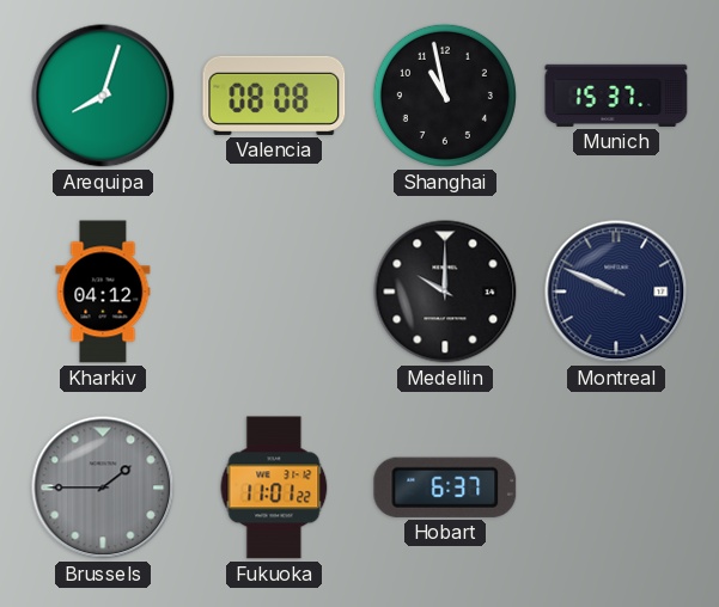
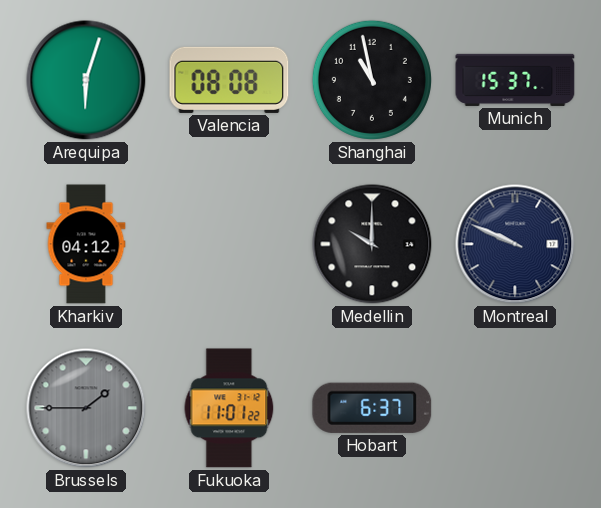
Arequipa: 8:03 -> 6:03 (86, 80)
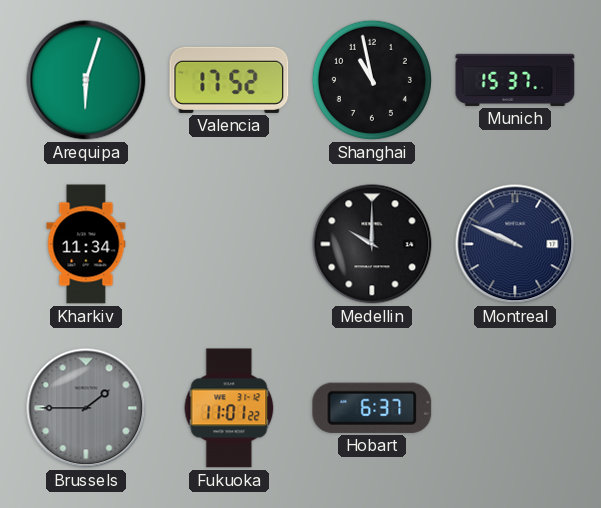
Valencia: 08:08 -> 17:52 (229, 80)
Kharkiv: 04:12 -> 11:34 (86, 244)
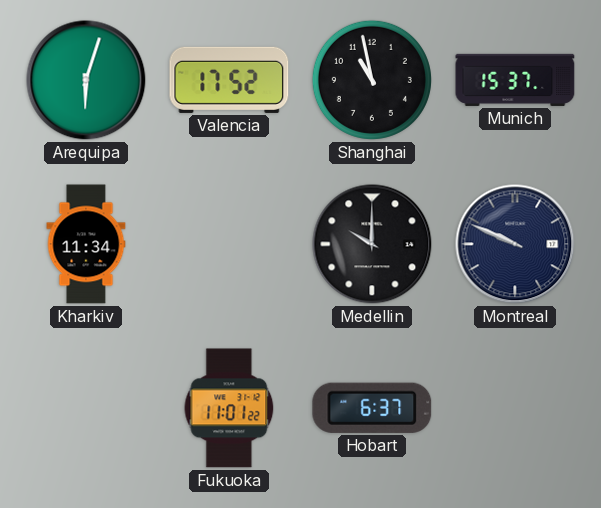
Brussels: 1:45 -> none (86, 408)
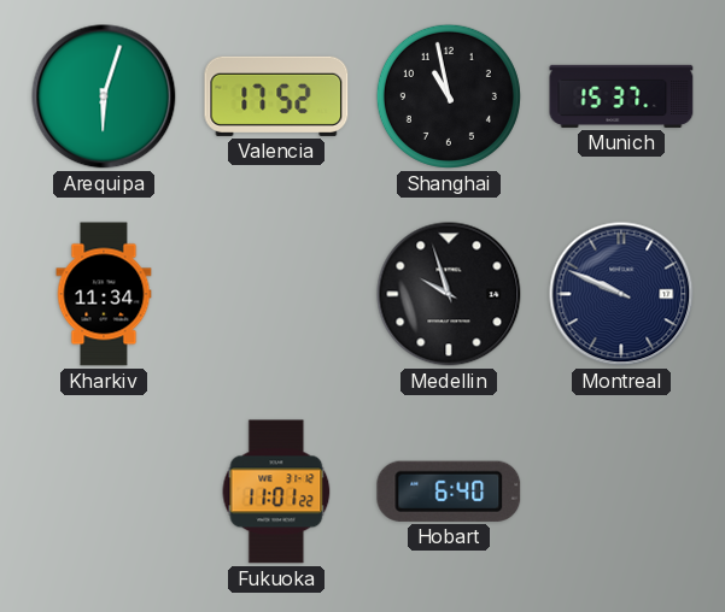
Medellin: 10:00 -> 9:57 (449, 294)
Hobart: 6:37 -> 6:40 (449, 492)
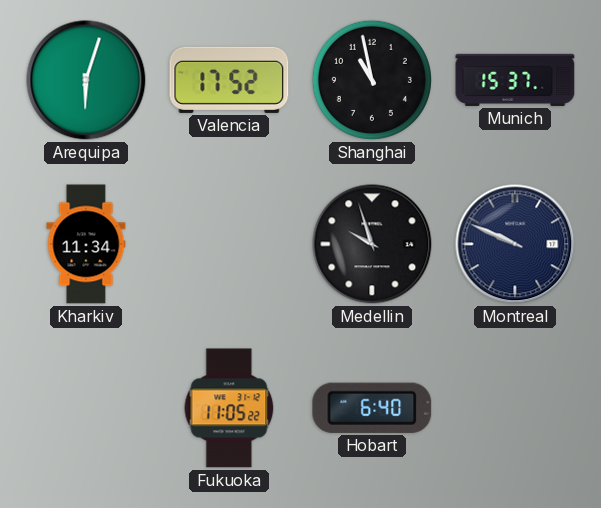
Fukuoka: 11:01 -> 11:05 (229, 408)
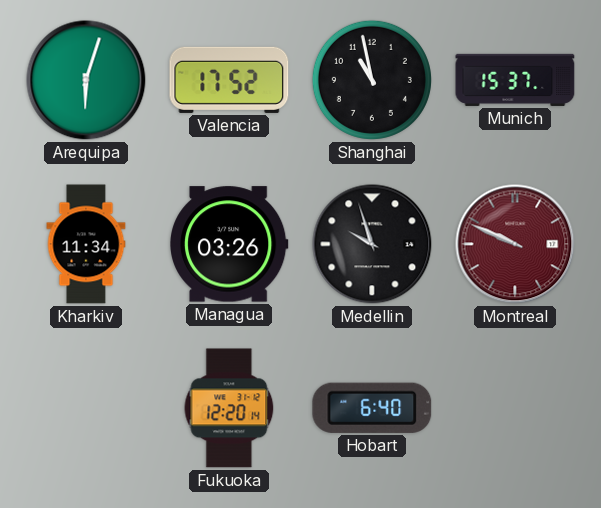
Managua: none -> 03:26 (230, 244)
Montreal dial: navy -> burgundy (515, 244)
Fukuoka: 11:05 -> 12:20 (229, 408)
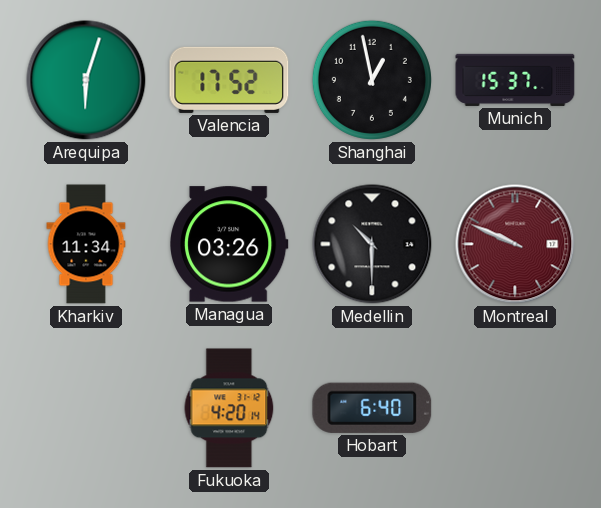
Shanghai: 10:58 -> 12:58 (372, 80)
Medellin: 9:57 -> 10:30 (372, 244)
Fukuoka: 12:20 -> 4:20 (229, 408)
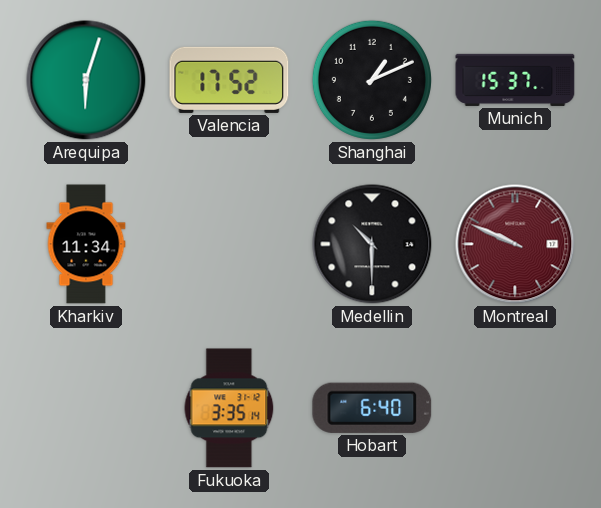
Shanghai: 12:58 -> 1:11 (372, 80)
Managua: 03:26 -> none (230, 244)
Fukuoka: 4:20 -> 3:35 (229, 408)
